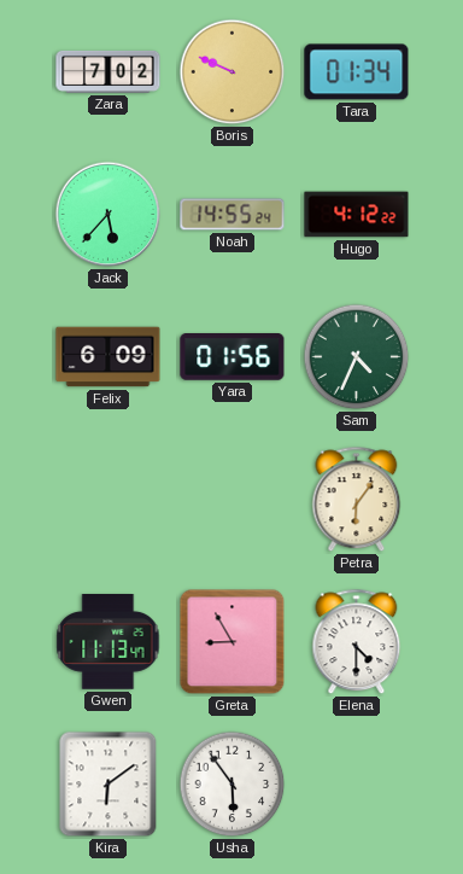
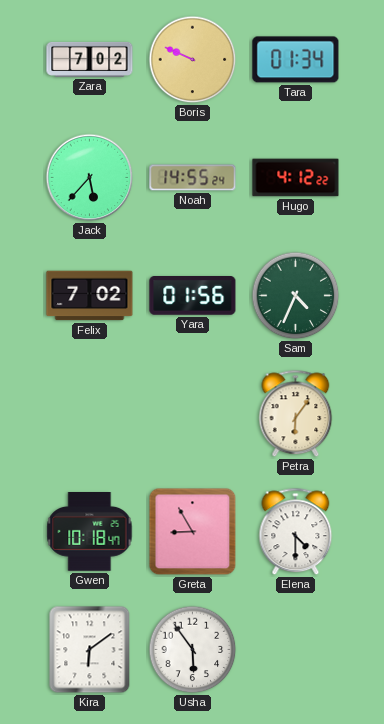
Felix: 6:09 -> 7:02 (90, 296)
Gwen: 11:13 -> 10:18 (90, 532)
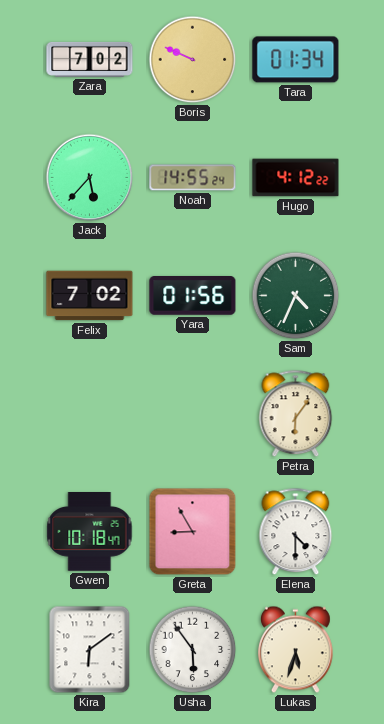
Lukas: none -> 5:33 (295, 650)
